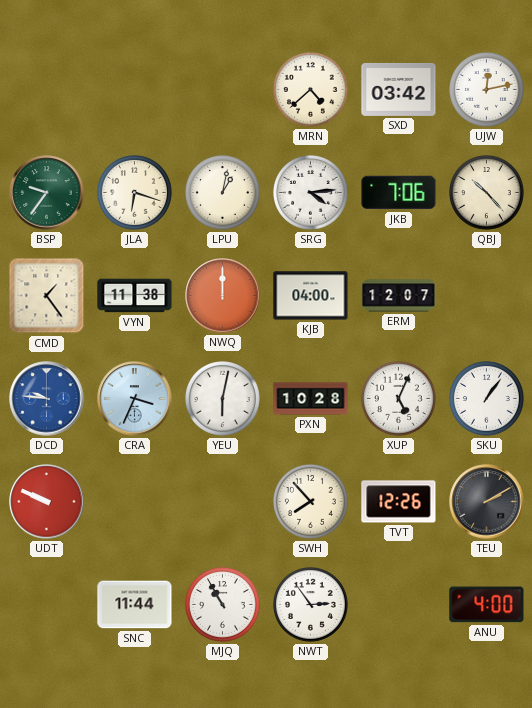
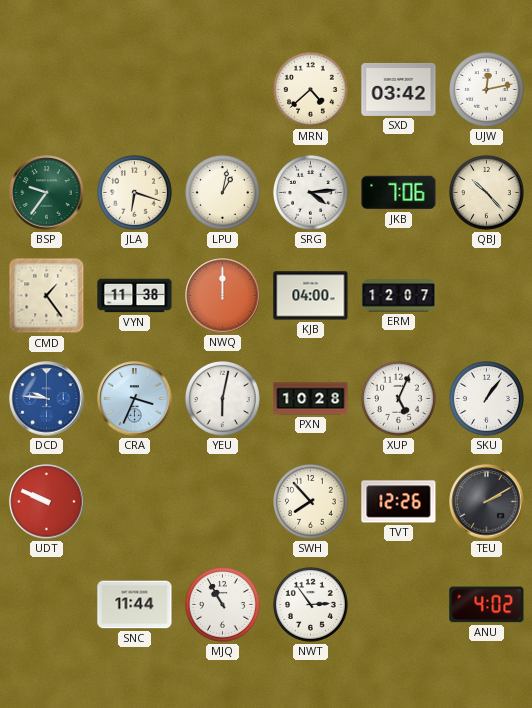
ANU: 4:00 -> 4:02 (487, 605)
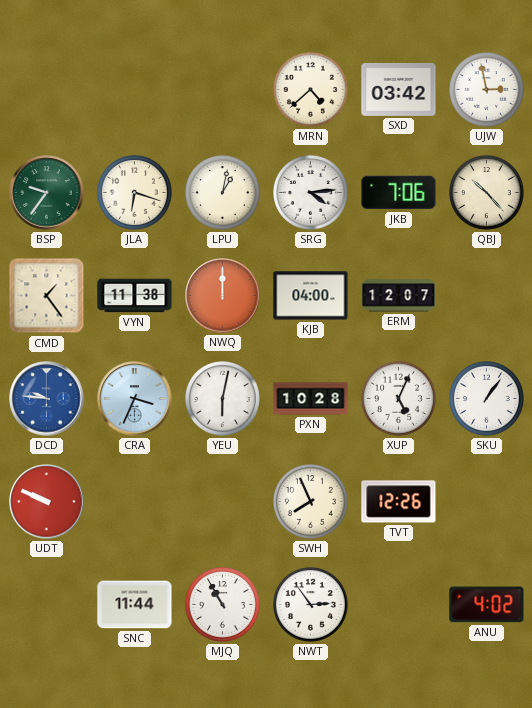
UJW: 12:13 -> 2:58 (487, 90)
SWH: 7:53 -> 7:56 (311, 502)
TEU: 2:10 -> none (487, 502)
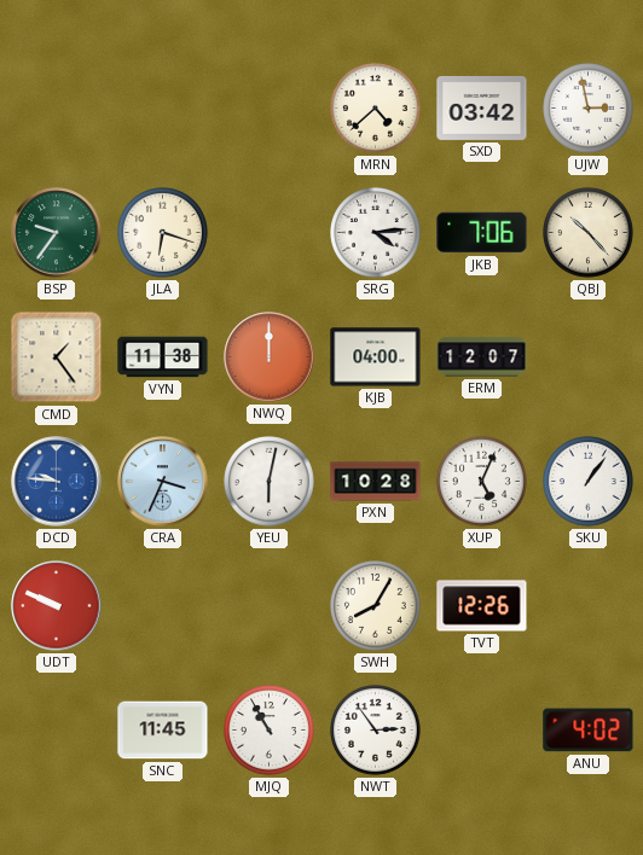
LPU: 1:02 -> none (223, 193)
SWH: 7:56 -> 8:05 (376, 606)
SNC: 11:44 -> 11:45 (163, 731)
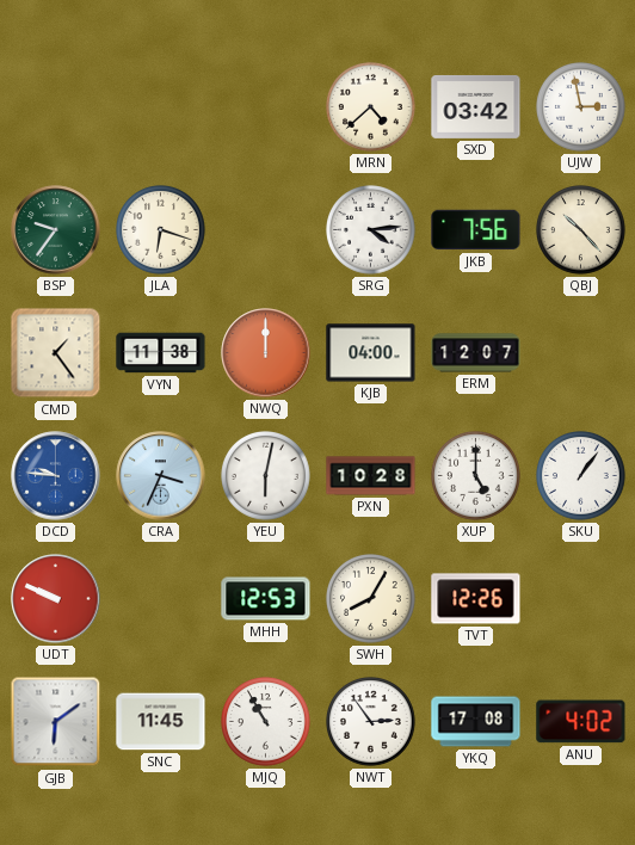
JKB: 7:06 -> 7:56 (476, 230)
XUP: 5:04 -> 5:00 (476, 476)
MHH: none -> 12:53 (266, 599)
GJB: none -> 6:09 (56, 722)
YKQ: none -> 17:08 (476, 722)
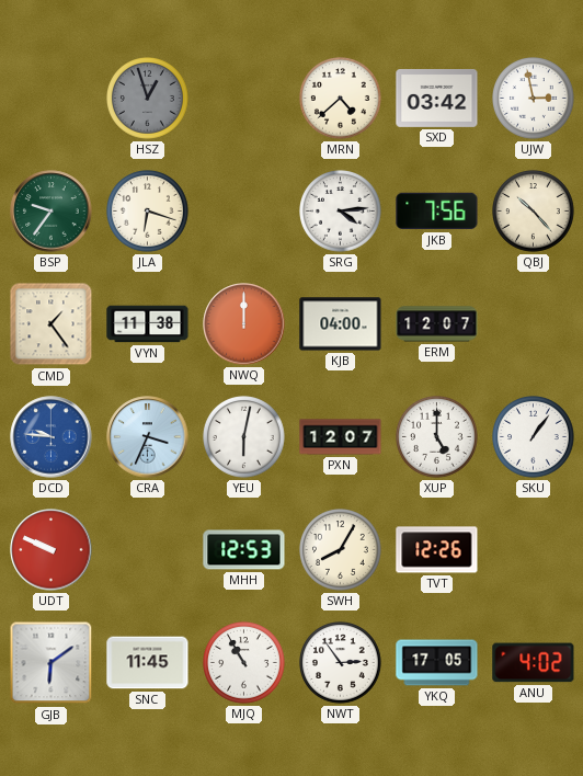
HSZ: none -> 12:57 (148, 99)
PXN: 10:28 -> 12:07 (341, 437)
YKQ: 17:08 -> 17:05 (437, 663)
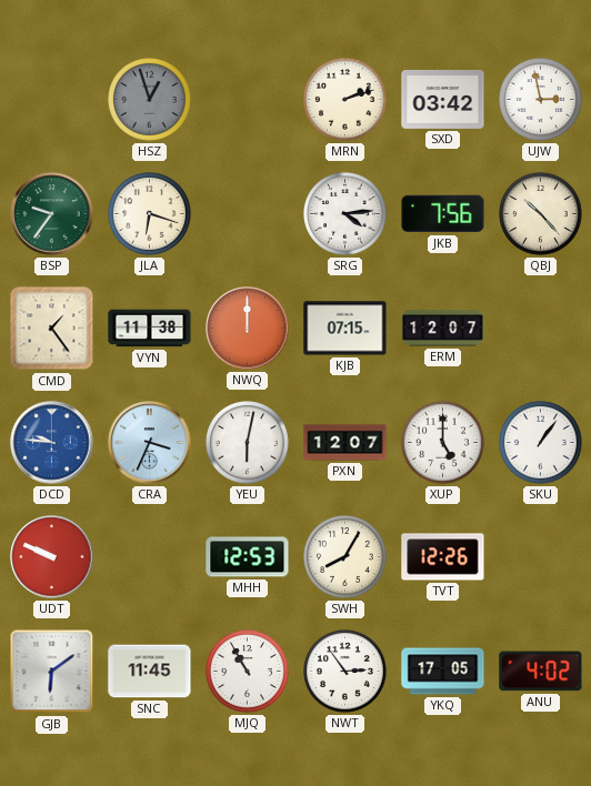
MRN: 4:38 -> 2:12 (345, 100)
KJB: 04:00 -> 07:15 (345, 329)
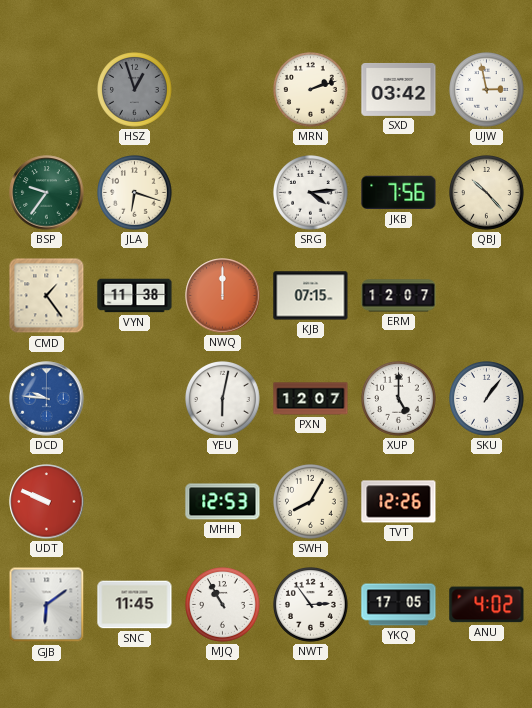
CRA: 3:34 -> none (150, 443)
